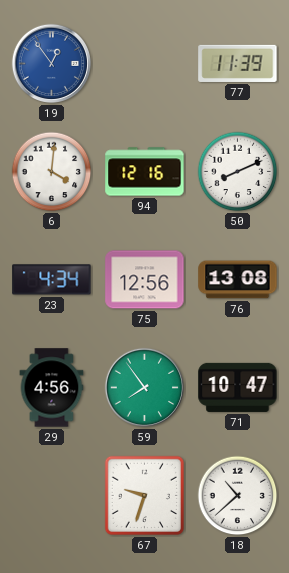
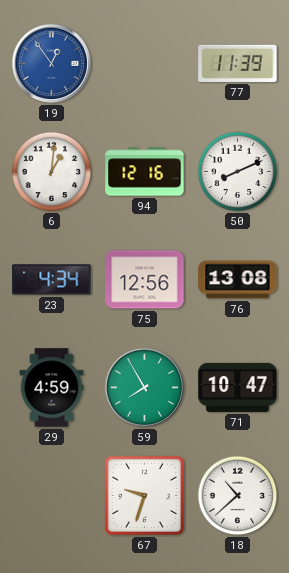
6: 4:01 -> 1:01 (52, 172)
29: 4:56 -> 4:59 (52, 388)
59: 7:54 -> 7:55 (144, 387)
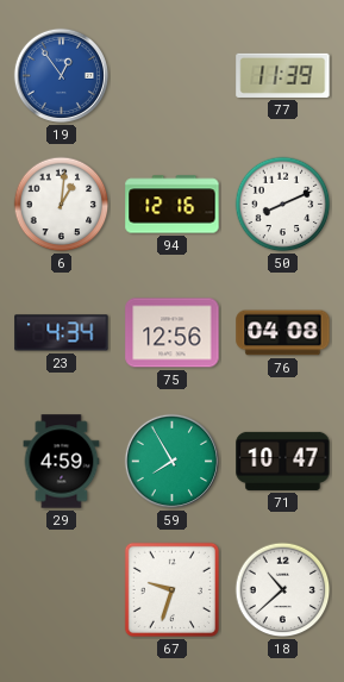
76: 13:08 -> 04:08 (283, 333)
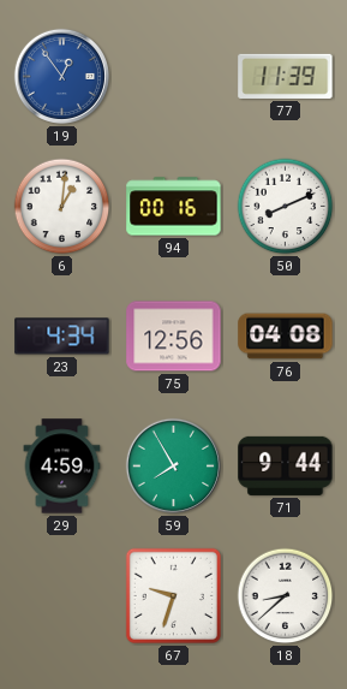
94: 12:16 -> 00:16 (174, 207)
71: 10:47 -> 9:44 (286, 465)
18: 10:38 -> 8:38 (286, 596)
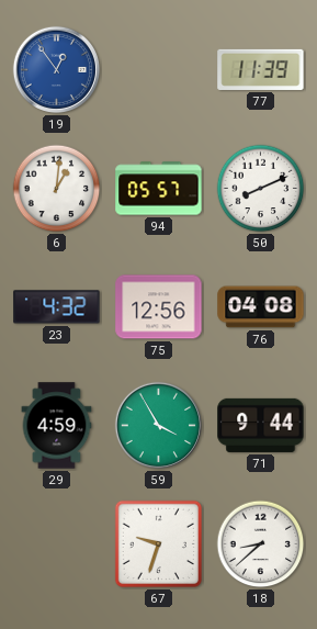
94: 00:16 -> 05:57 (159, 189)
23: 4:34 -> 4:32 (57, 307)
59: 7:55 -> 3:55 (158, 425)
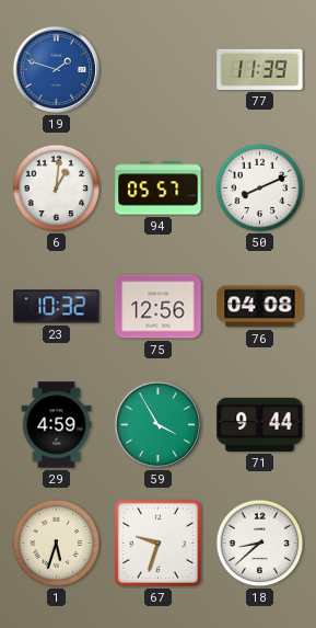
19: 12:54 -> 1:48 (56, 69)
23: 4:32 -> 10:32 (57, 307)
1: none -> 5:33 (57, 544)
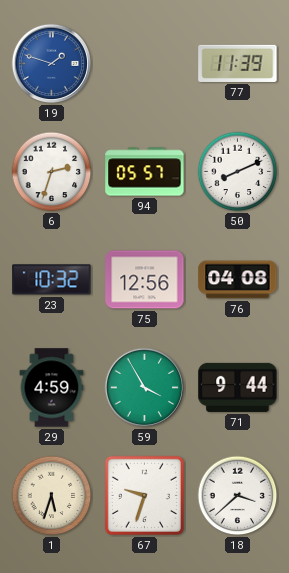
6: 1:01 -> 2:33 (52, 172)
18: 8:38 -> 3:38 (238, 496)
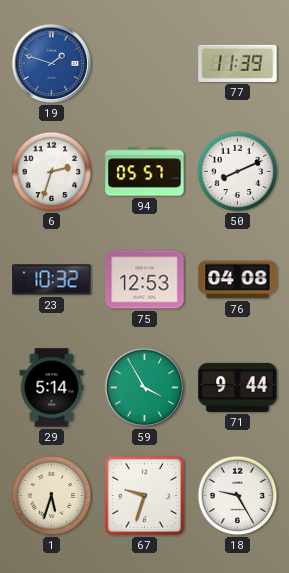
75: 12:56 -> 12:53 (145, 280)
29: 4:59 -> 5:14 (52, 388)
18: 3:38 -> 9:25 (238, 496)
